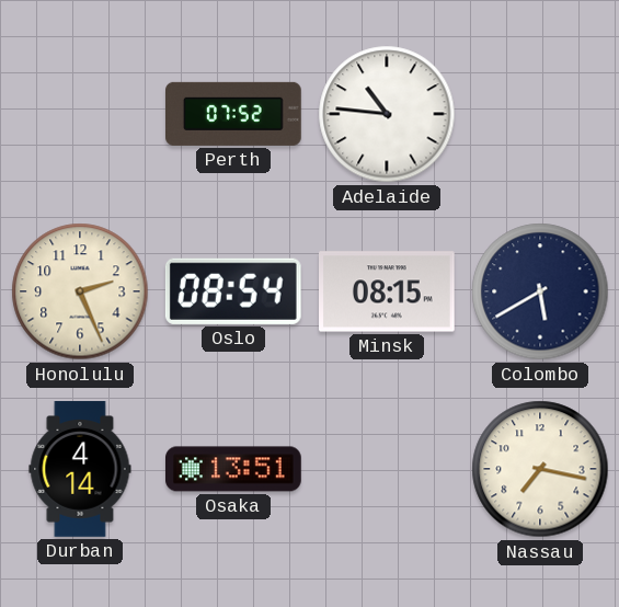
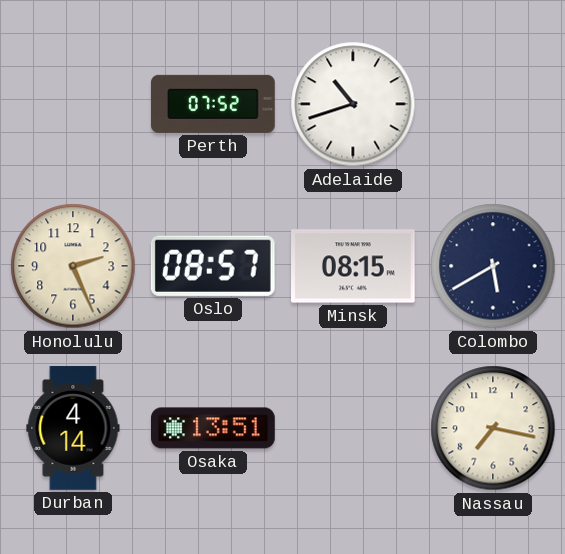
Adelaide: 10:46 -> 10:42 (353, 104)
Oslo: 08:54 -> 08:57 (213, 266)
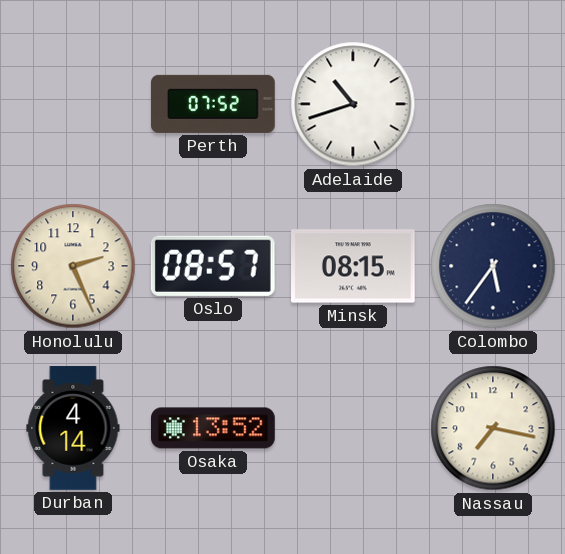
Colombo: 5:40 -> 5:36 (493, 266)
Osaka: 13:51 -> 13:52 (213, 428)
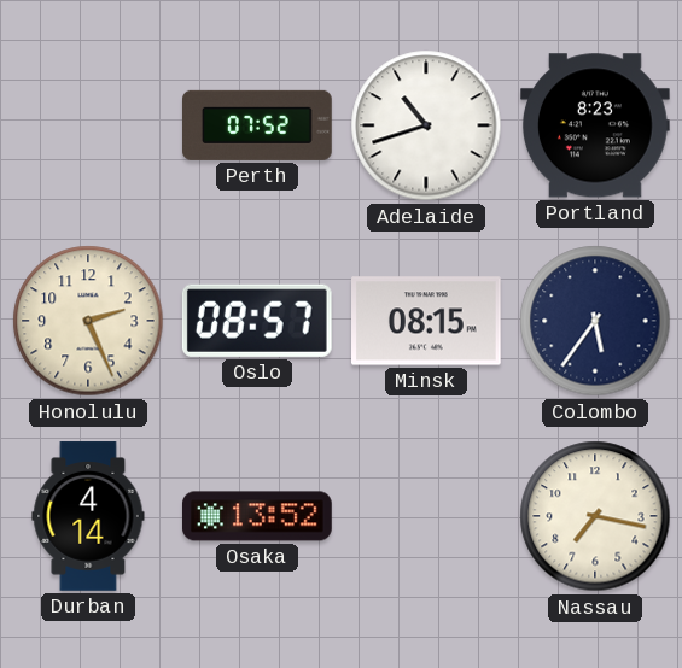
Portland: none -> 8:23 (596, 125)
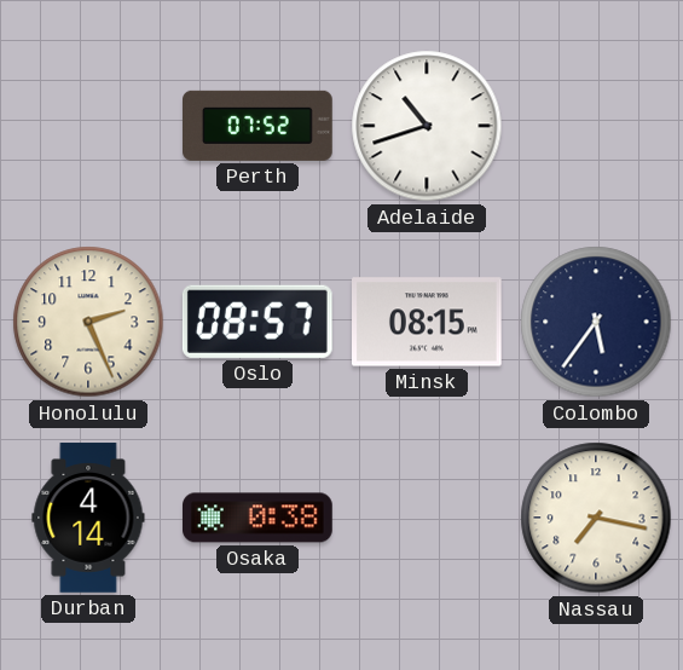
Portland: 8:23 -> none (596, 125)
Osaka: 13:52 -> 0:38 (257, 518)
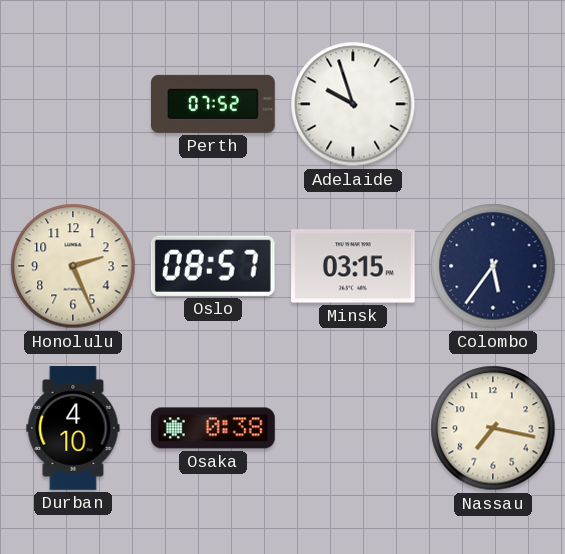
Adelaide: 10:42 -> 9:57 (353, 104)
Minsk: 08:15 -> 03:15 (354, 266)
Durban: 4:14 -> 4:10 (73, 428)
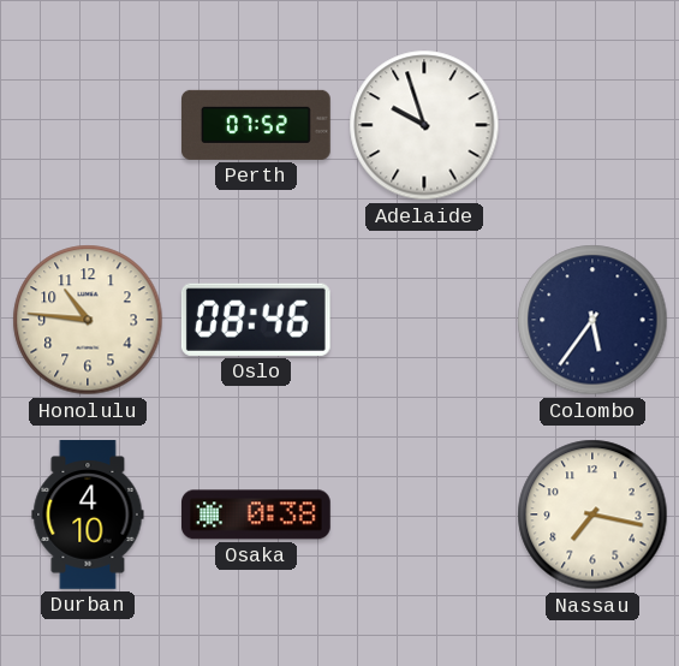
Honolulu: 2:26 -> 10:46 (88, 320)
Oslo: 08:57 -> 08:46 (256, 320)
Minsk: 03:15 -> none (354, 266)
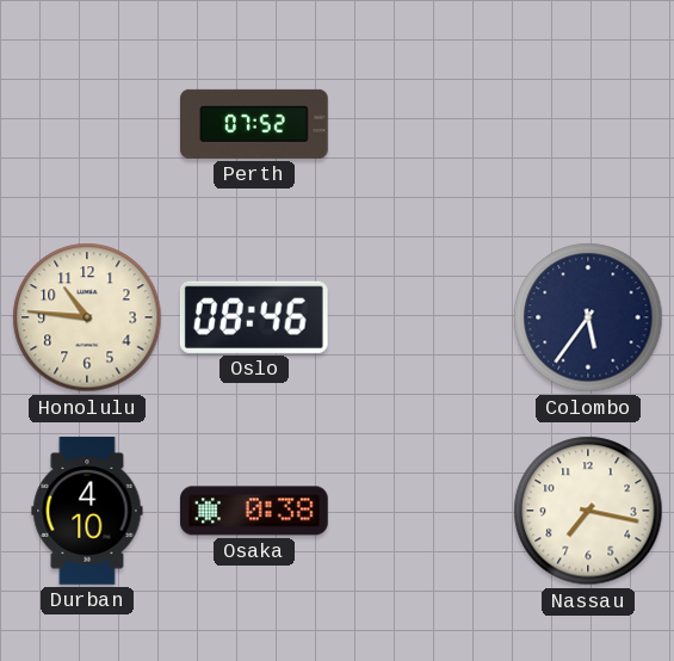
Adelaide: 9:57 -> none (424, 125)
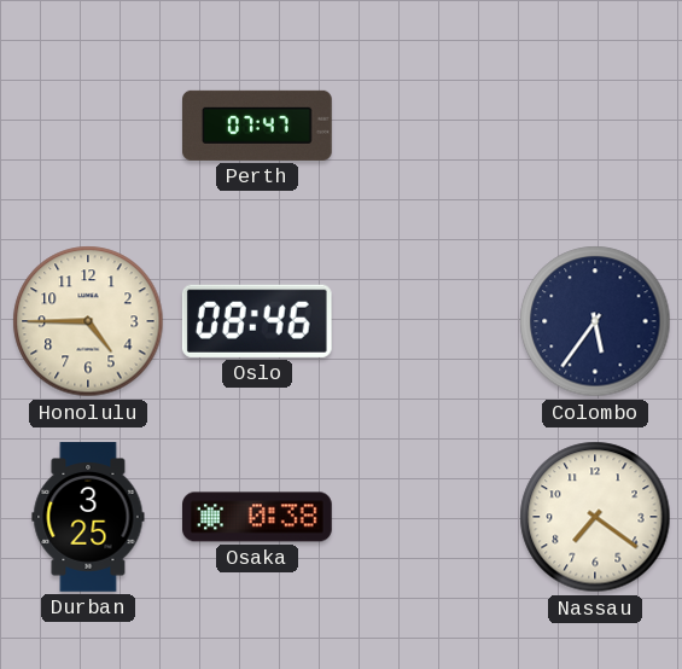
Perth: 07:52 -> 07:47 (258, 126)
Honolulu: 10:46 -> 4:45 (88, 321)
Durban: 4:10 -> 3:25 (88, 517)
Nassau: 7:17 -> 7:21 (595, 517)
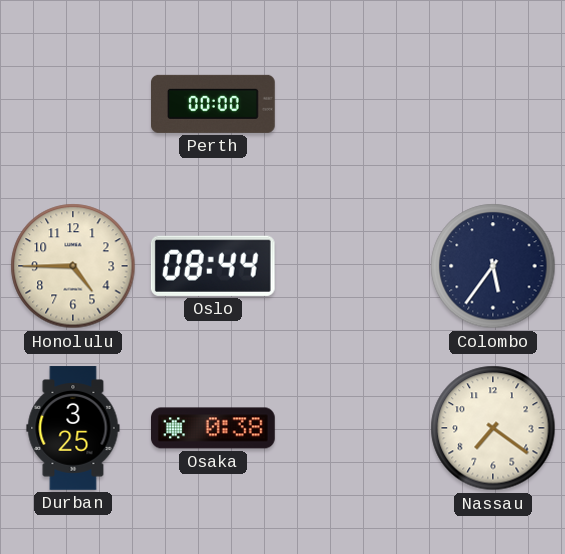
Perth: 07:47 -> 00:00 (214, 104)
Oslo: 08:46 -> 08:44 (213, 266)
